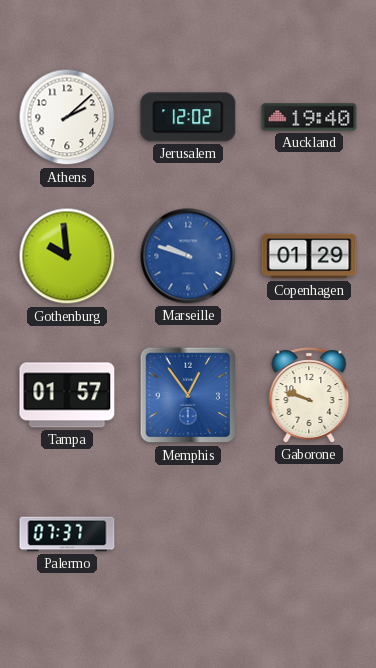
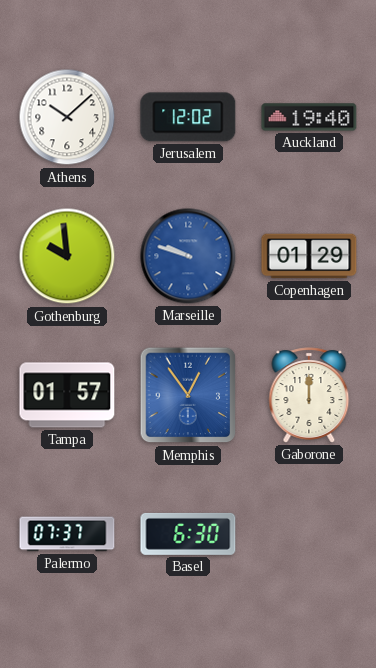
Athens: 2:08 -> 10:08 (67, 117)
Gaborone: 9:48 -> 12:00 (309, 395)
Basel: none -> 6:30 (188, 534)
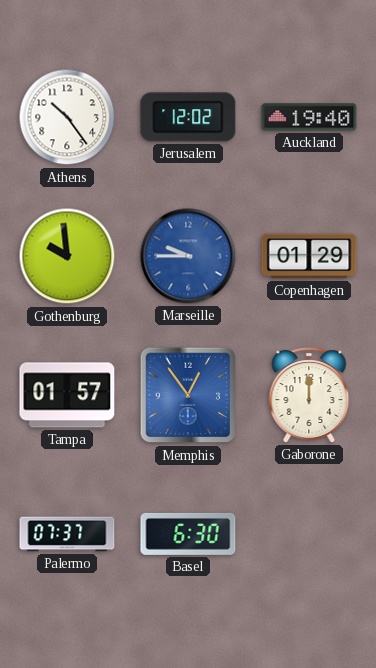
Athens: 10:08 -> 10:24 (67, 117)
Marseille: 9:48 -> 9:45 (188, 256)
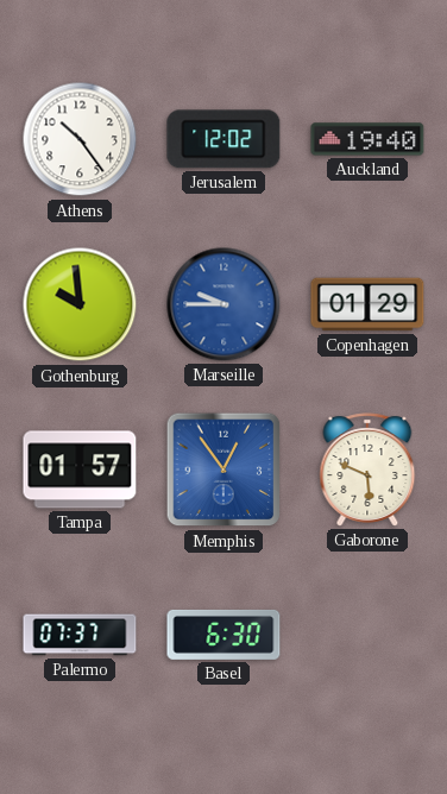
Gaborone: 12:00 -> 5:49 (367, 470)
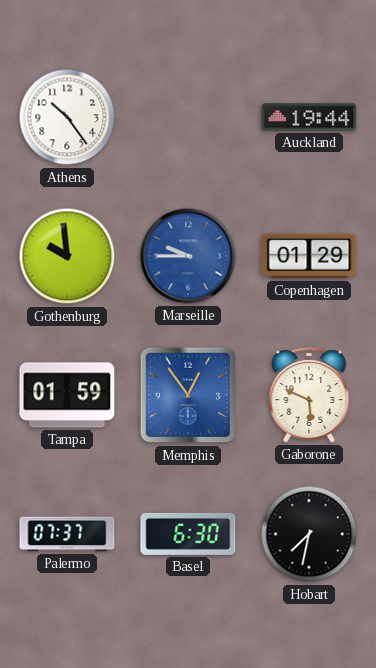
Jerusalem: 12:02 -> none (223, 139)
Auckland: 19:40 -> 19:44 (309, 117)
Tampa: 01:57 -> 01:59 (67, 395)
Hobart: none -> 7:32 (309, 534)
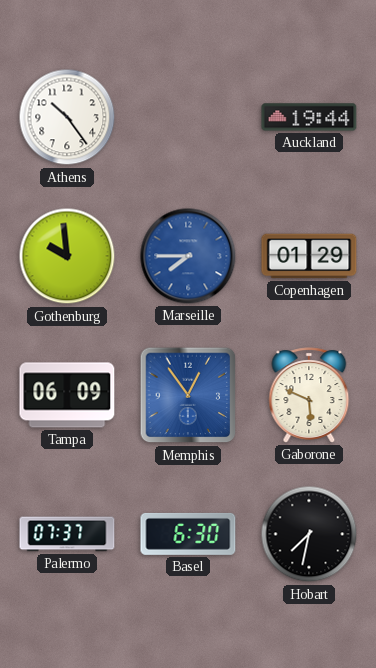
Marseille: 9:45 -> 7:45 (188, 256)
Tampa: 01:59 -> 06:09 (67, 395)
